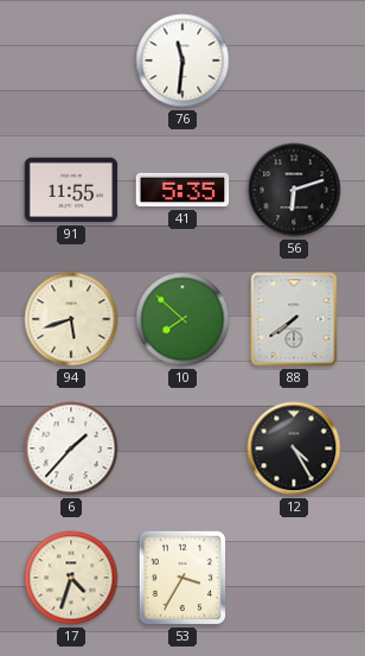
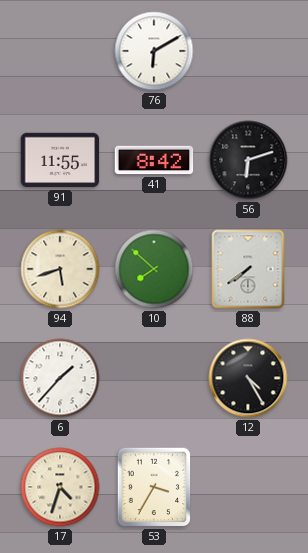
76: 11:31 -> 6:10 (154, 51)
41: 5:35 -> 8:42 (154, 160)
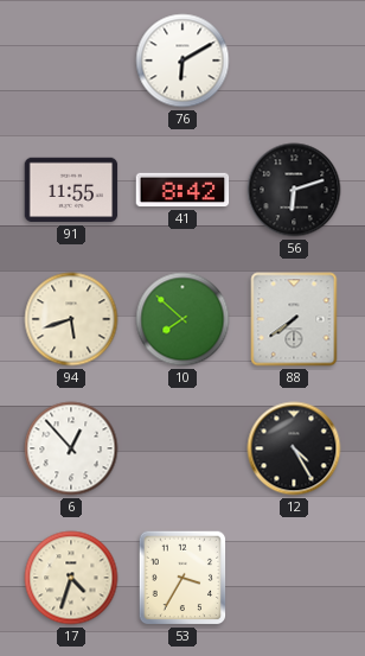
6: 1:37 -> 12:53 (71, 448)
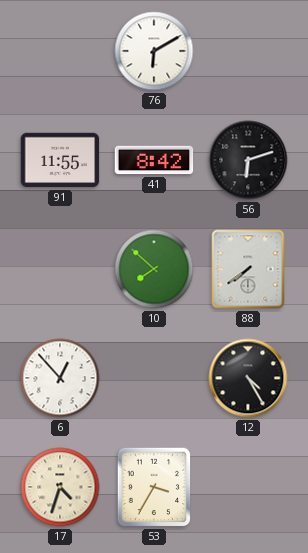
94: 5:42 -> none (71, 319)
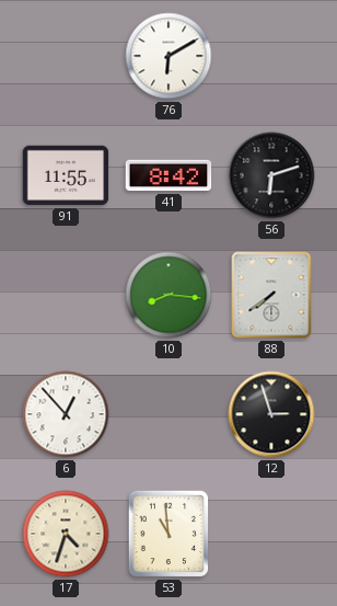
10: 7:52 -> 8:16 (168, 295)
12: 4:25 -> 2:57 (271, 414)
53: 3:35 -> 10:59 (168, 534)
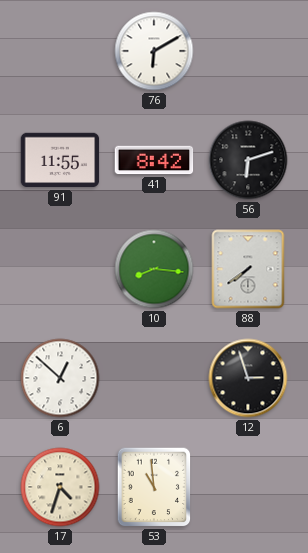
6: 12:53 -> 12:52 (60, 378)
